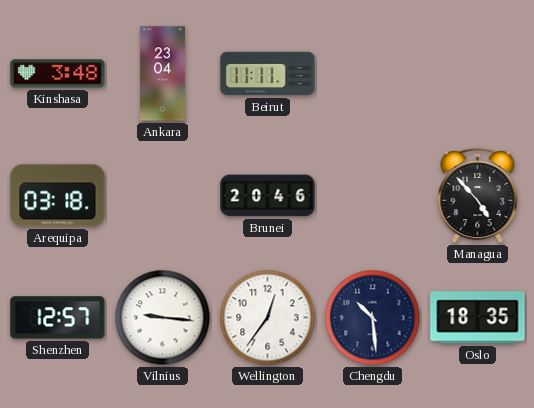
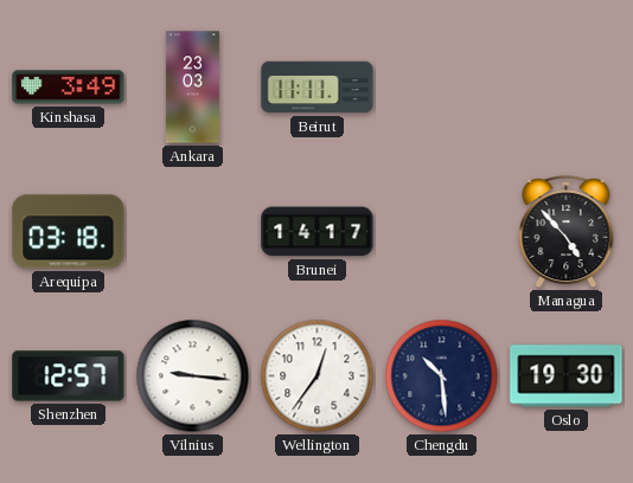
Kinshasa: 3:48 -> 3:49 (69, 88)
Ankara: 23:04 -> 23:03 (192, 88)
Brunei: 20:46 -> 14:17 (318, 232)
Oslo: 18:35 -> 19:30 (567, 376)
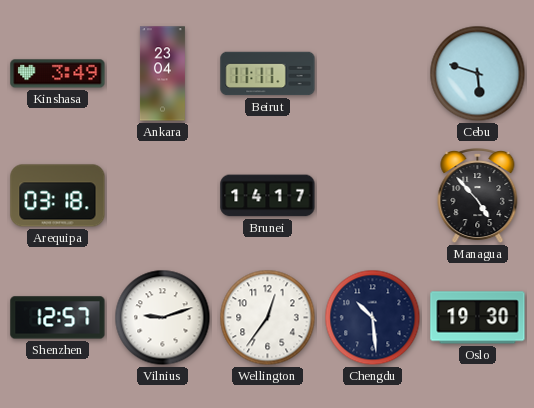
Ankara: 23:03 -> 23:04 (162, 74)
Cebu: none -> 5:48 (478, 74)
Vilnius: 9:16 -> 9:12 (163, 318)
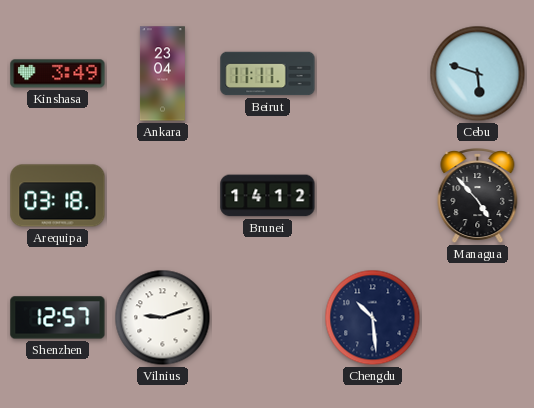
Brunei: 14:17 -> 14:12 (268, 196)
Wellington: 12:36 -> none (268, 318)
Oslo: 19:30 -> none (478, 318)
